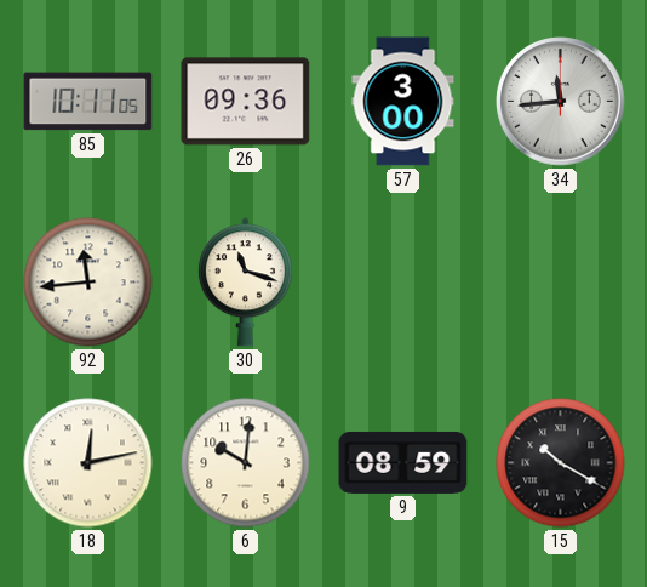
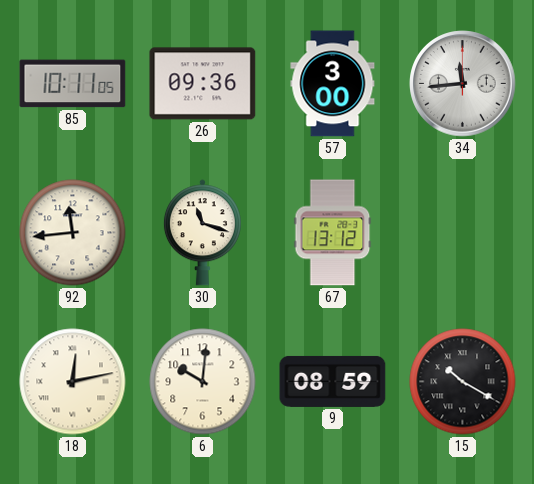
67: none -> 13:12 (333, 233)
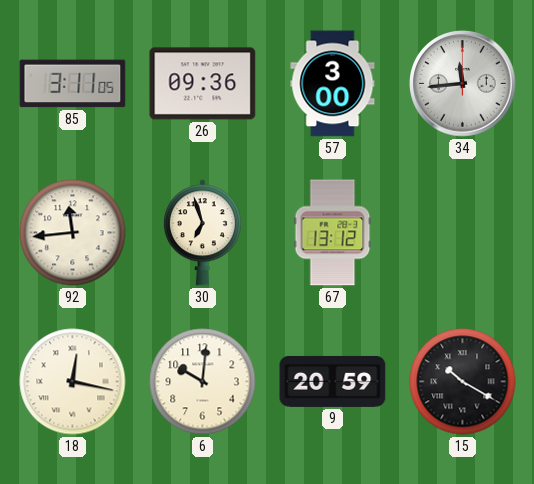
85: 10:11 -> 3:11 (73, 84)
30: 11:18 -> 6:57 (202, 233)
18: 12:13 -> 12:17 (73, 382)
9: 08:59 -> 20:59 (333, 381)
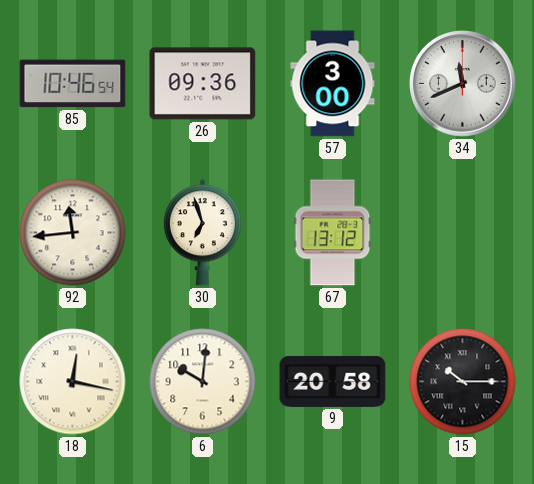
85: 3:11 -> 10:46 (73, 84)
34: 11:44 -> 11:41 (463, 84)
9: 20:59 -> 20:58 (333, 381)
15: 10:20 -> 10:15 (463, 382)
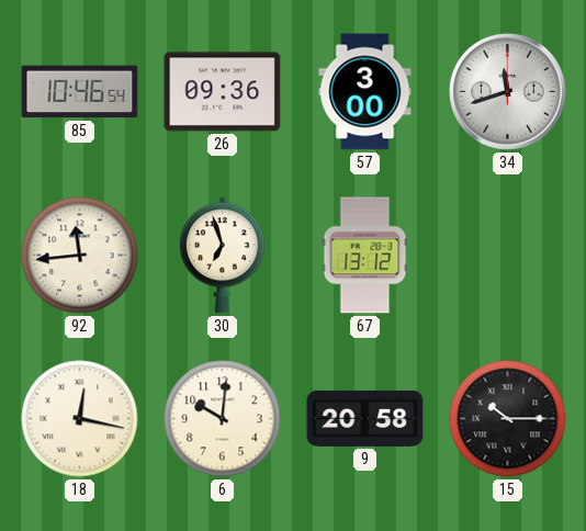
34: 11:41 -> 11:42 (508, 92)
